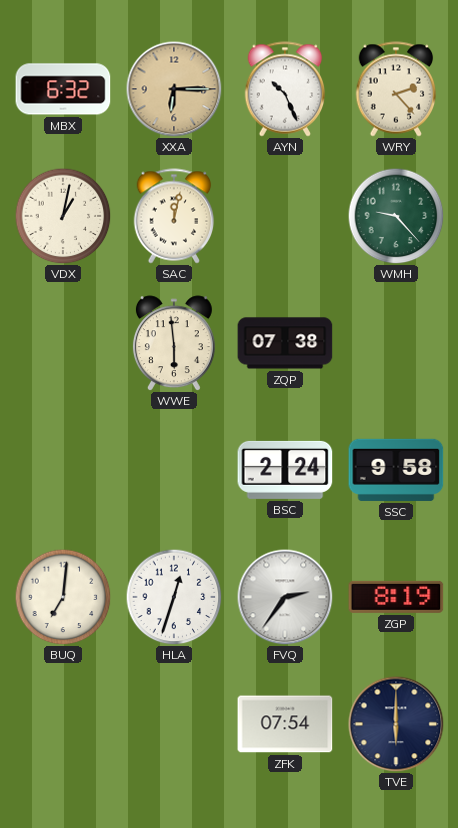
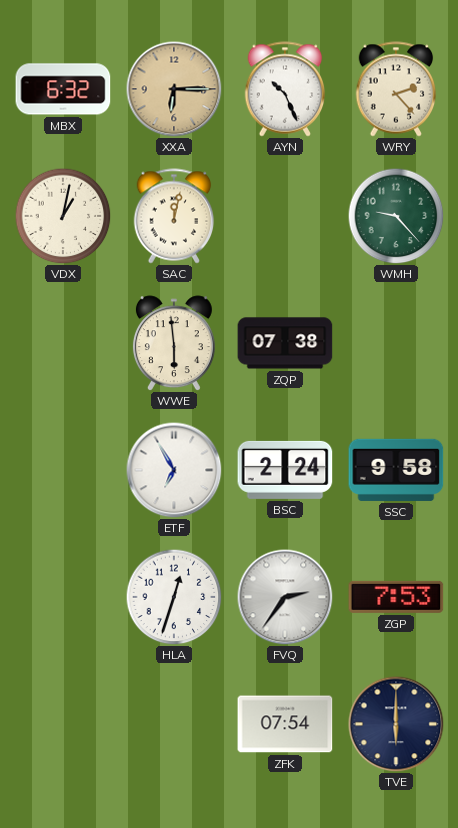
ETF: none -> 6:55 (174, 470)
BUQ: 7:01 -> none (63, 597)
ZGP: 8:19 -> 7:53 (396, 597)
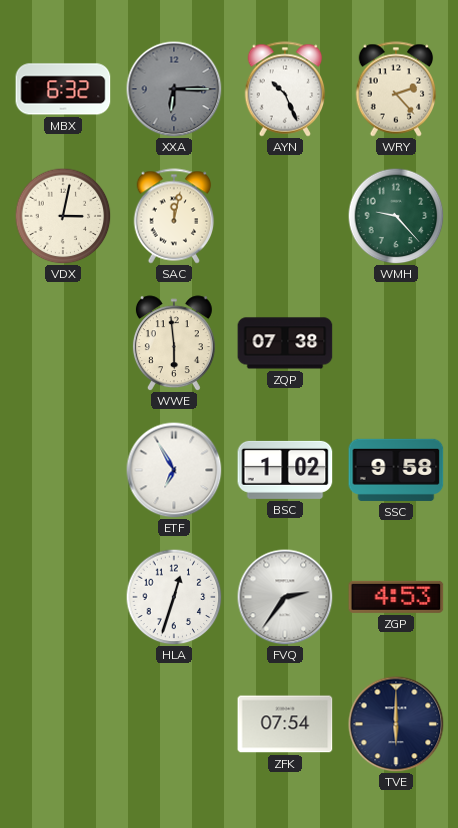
XXA dial: champagne -> grey (174, 89)
VDX: 1:02 -> 3:02 (63, 216)
BSC: 2:24 -> 1:02 (285, 470)
ZGP: 7:53 -> 4:53 (396, 597)
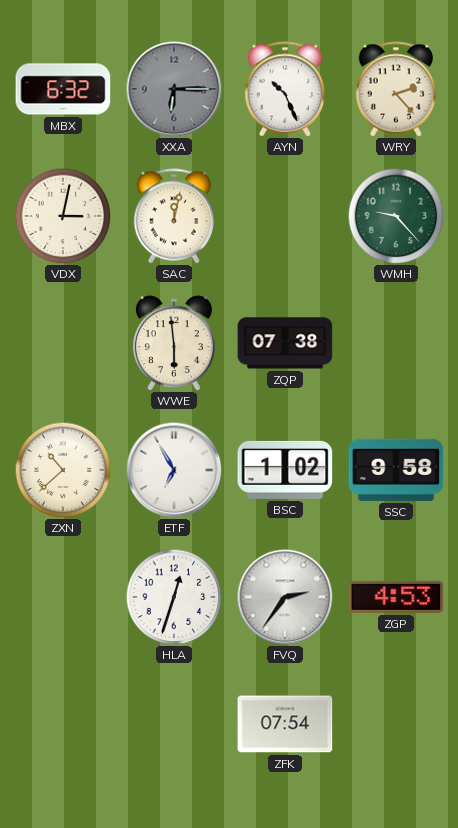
ZXN: none -> 10:38 (63, 470)
TVE: 6:00 -> none (396, 724)
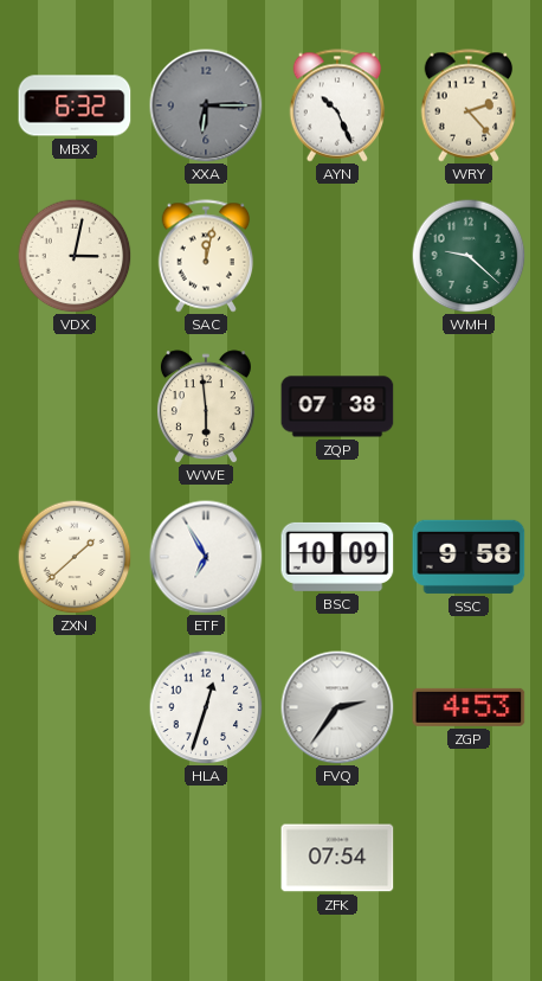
WMH: 9:23 -> 9:22 (469, 256)
ZXN: 10:38 -> 1:38 (75, 557)
BSC: 1:02 -> 10:09 (337, 557)
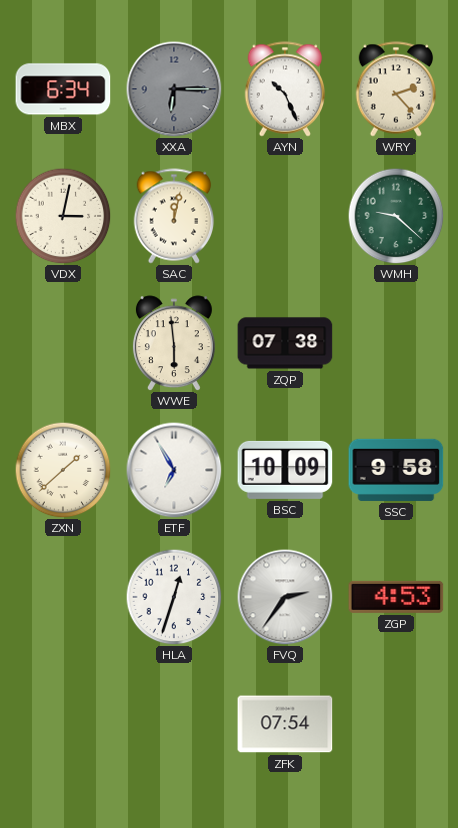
MBX: 6:32 -> 6:34 (63, 89)
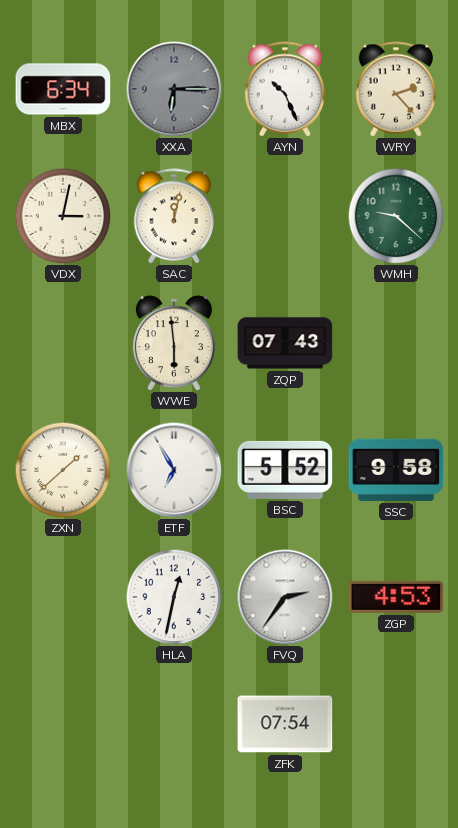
ZQP: 07:38 -> 07:43 (285, 343)
BSC: 10:09 -> 5:52 (285, 470)
HLA: 12:33 -> 12:32 (174, 597)
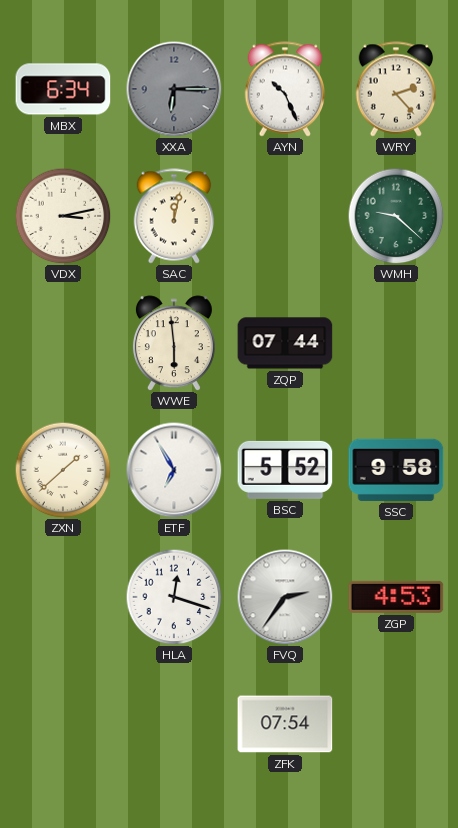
VDX: 3:02 -> 3:13 (63, 216)
ZQP: 07:43 -> 07:44 (285, 343)
HLA: 12:32 -> 12:18 (174, 597)
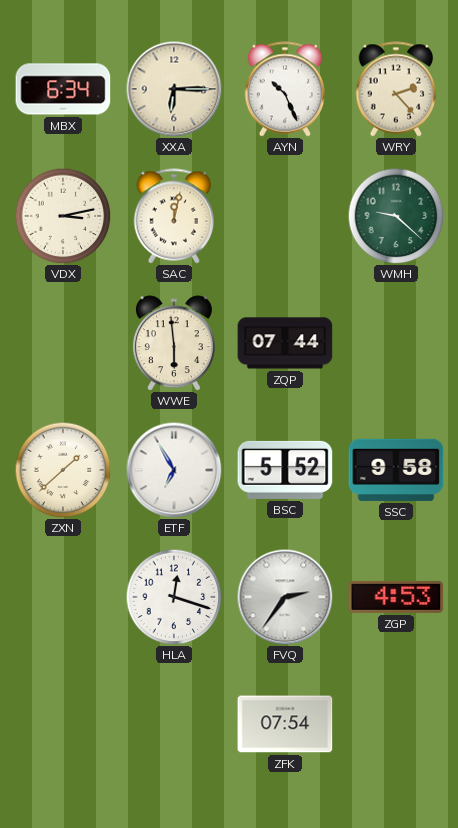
XXA dial: grey -> cream (174, 89)
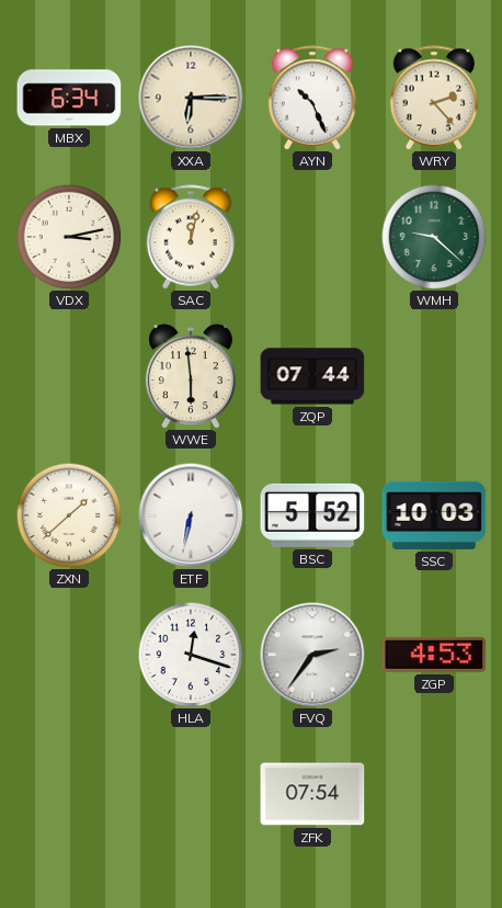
ETF: 6:55 -> 6:32 (191, 515)
SSC: 9:58 -> 10:03 (434, 515)
